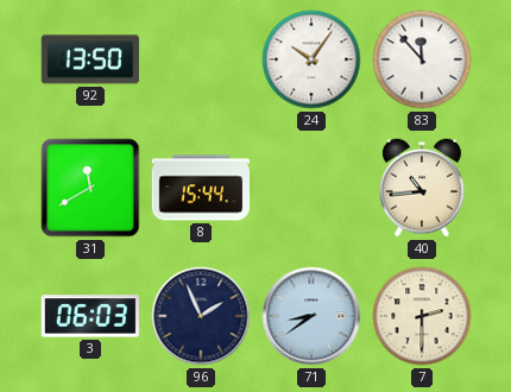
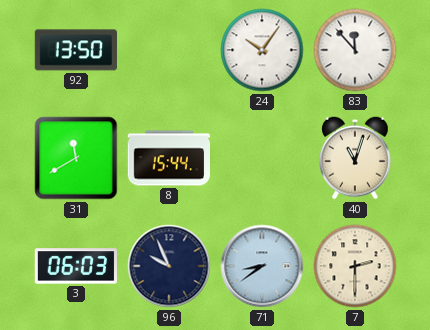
40: 10:44 -> 11:03 (355, 158)
96: 1:56 -> 9:56 (169, 266)
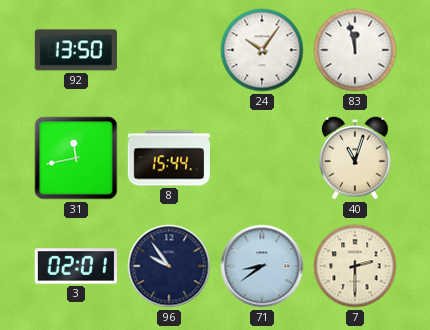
83: 11:53 -> 11:58 (355, 50)
31: 11:40 -> 11:43 (76, 158)
3: 06:03 -> 02:01 (75, 266)
96: 9:56 -> 9:54 (169, 266)
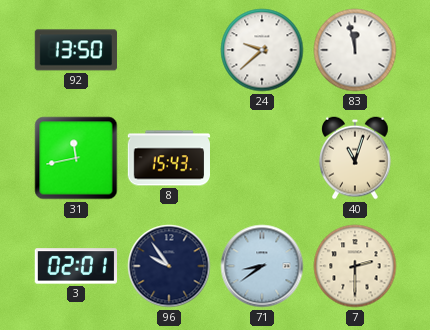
24: 10:06 -> 9:38 (262, 50)
8: 15:44 -> 15:43 (168, 158)
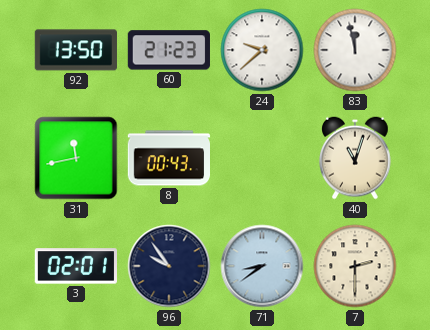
60: none -> 21:23 (169, 50)
8: 15:43 -> 00:43 (168, 158)
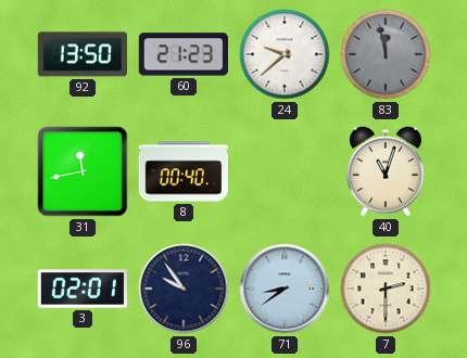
83 dial: white -> grey (386, 54)
8: 00:43 -> 00:40 (182, 171)
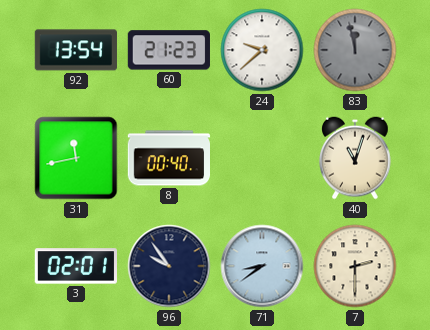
92: 13:50 -> 13:54 (76, 50)
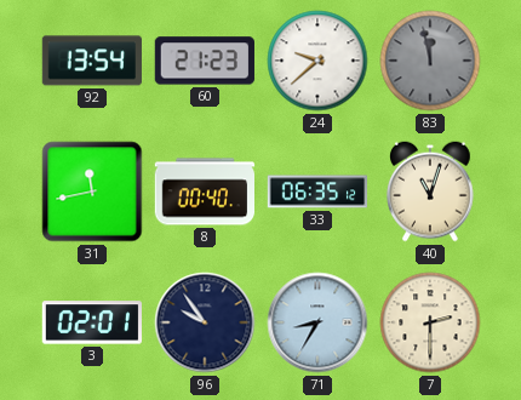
33: none -> 06:35 (317, 192)
71: 8:39 -> 8:35 (317, 322)
